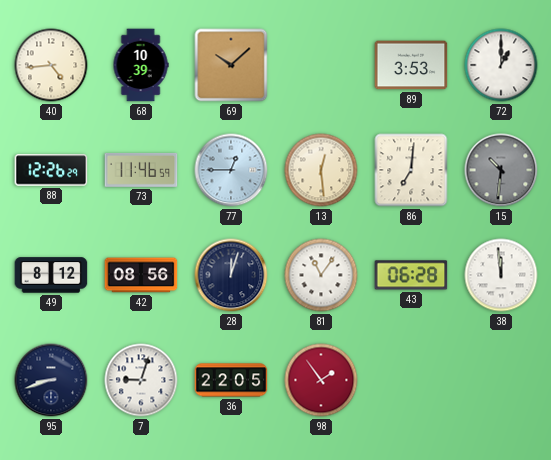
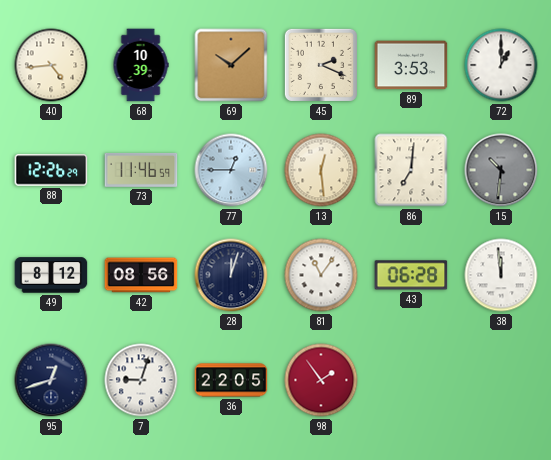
45: none -> 2:19 (321, 65)
95: 8:42 -> 12:42 (51, 380)
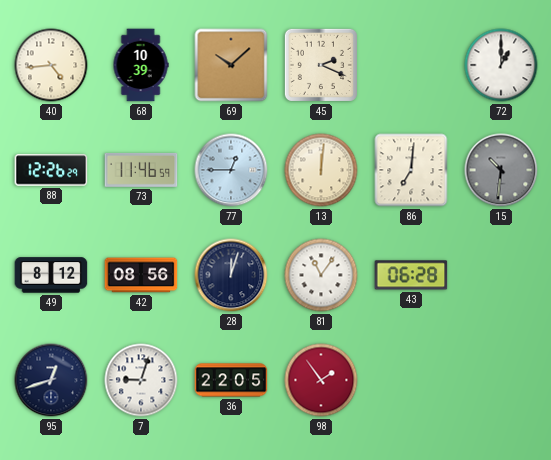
89: 3:53 -> none (411, 65)
13: 12:29 -> 12:01 (321, 170)
38: 11:59 -> none (501, 275)
